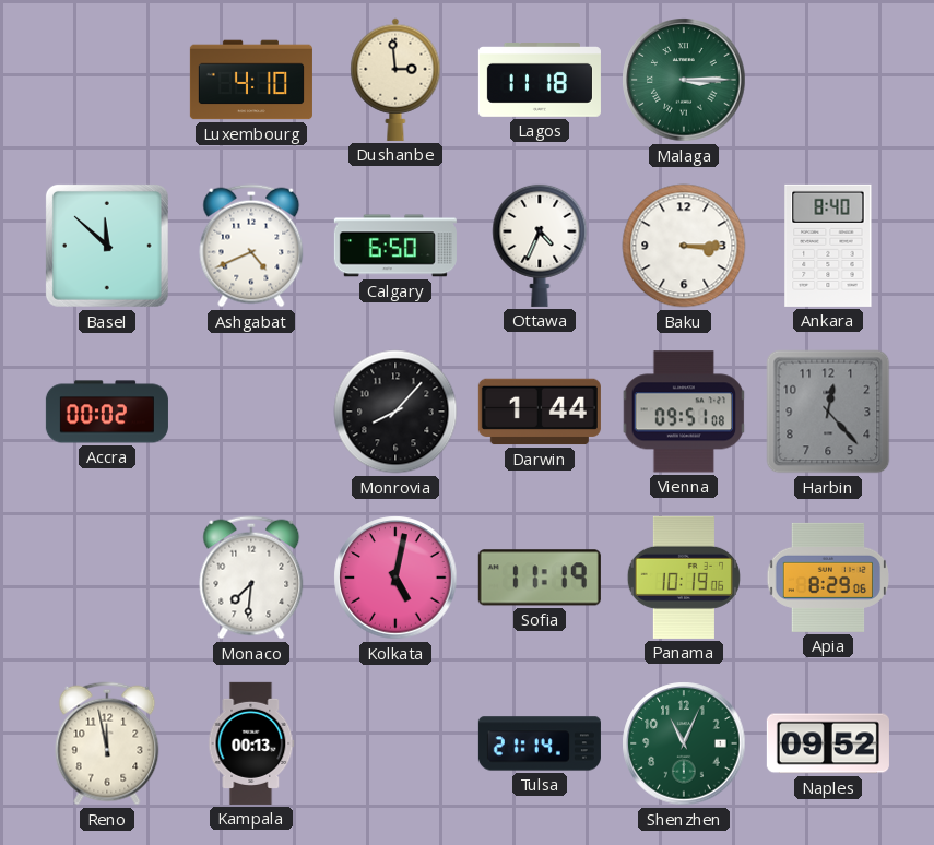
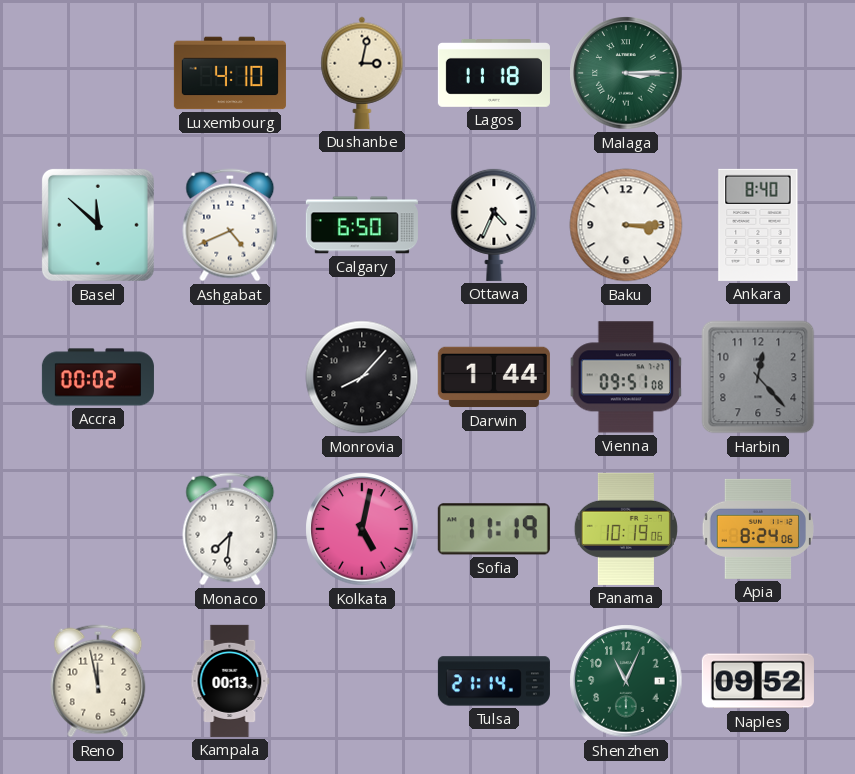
Dushanbe: 2:59 -> 3:02 (362, 73)
Apia: 8:29 -> 8:24 (757, 529)
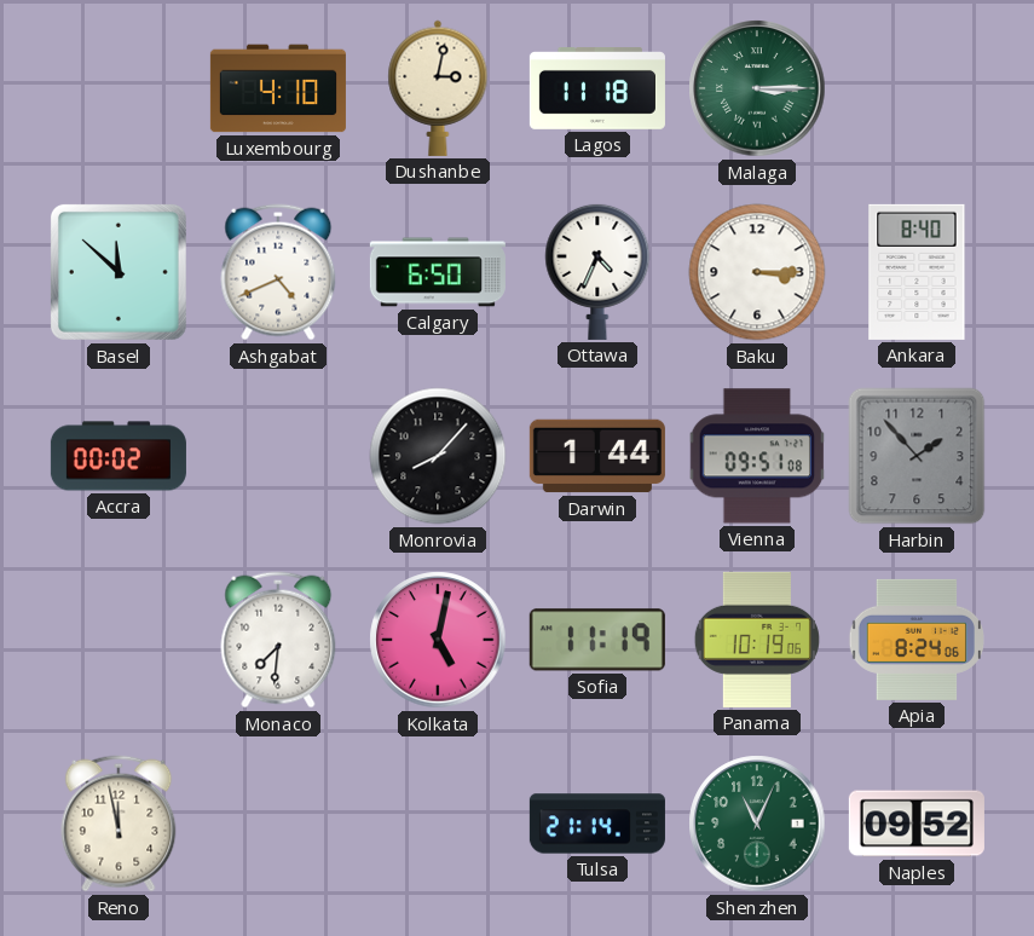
Harbin: 12:23 -> 1:53 (917, 456)
Kampala: 00:13 -> none (230, 681)
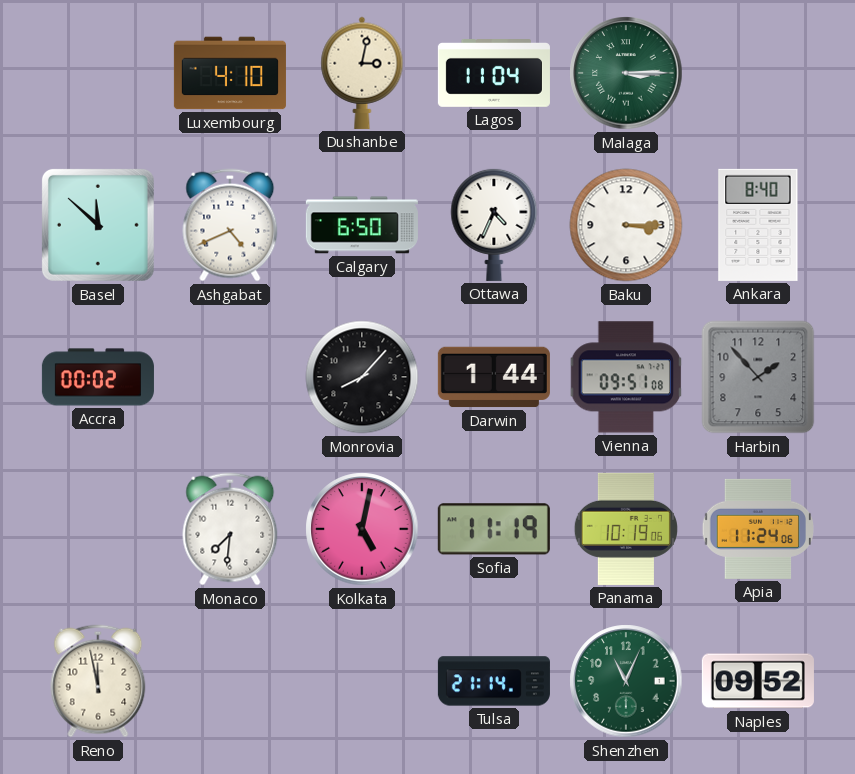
Lagos: 11:18 -> 11:04 (494, 74)
Apia: 8:24 -> 11:24 (757, 529)
